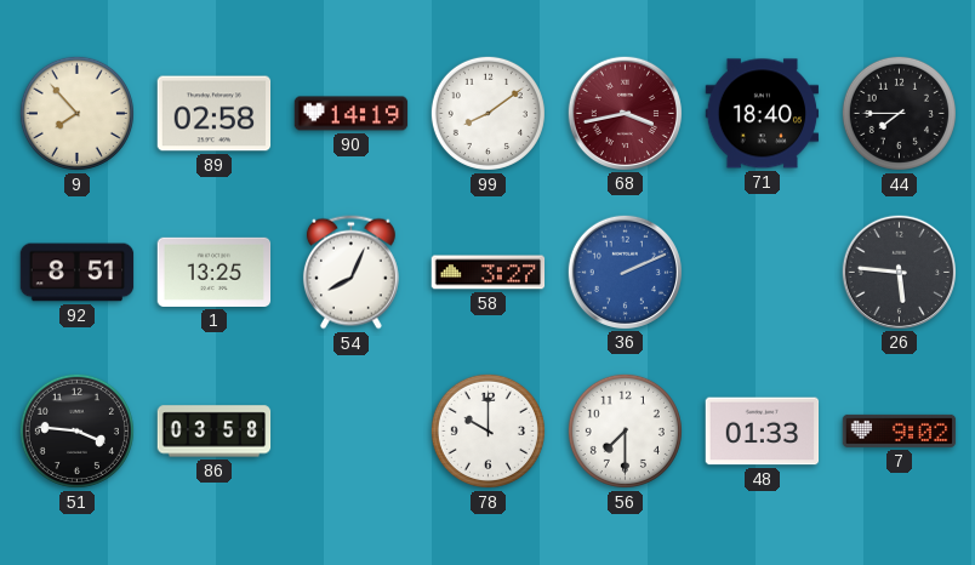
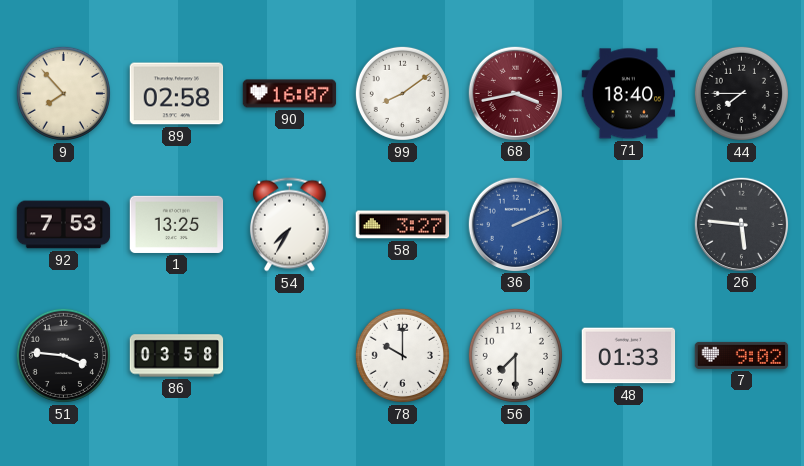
90: 14:19 -> 16:07 (290, 94)
92: 8:51 -> 7:53 (64, 225)
54: 8:04 -> 7:35 (289, 225)
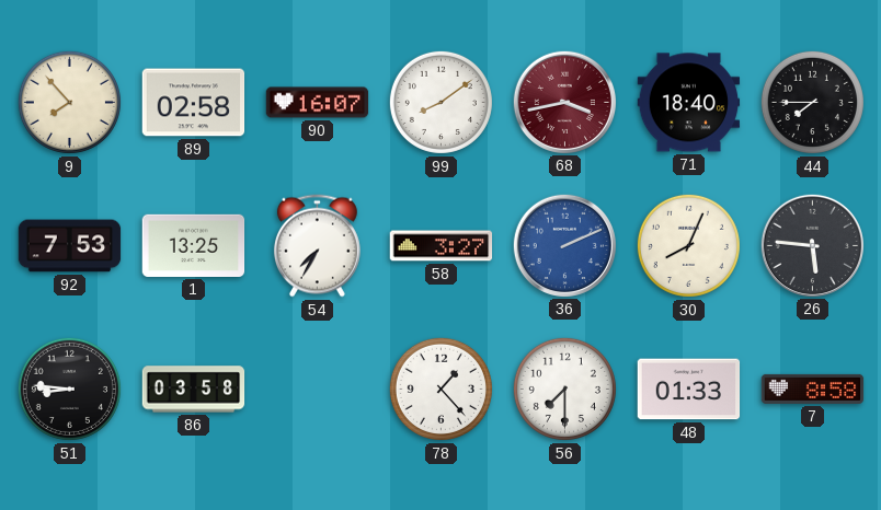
30: none -> 8:04 (688, 245)
51: 3:46 -> 8:46 (69, 389)
78: 10:00 -> 1:23 (440, 389)
7: 9:02 -> 8:58 (813, 389)
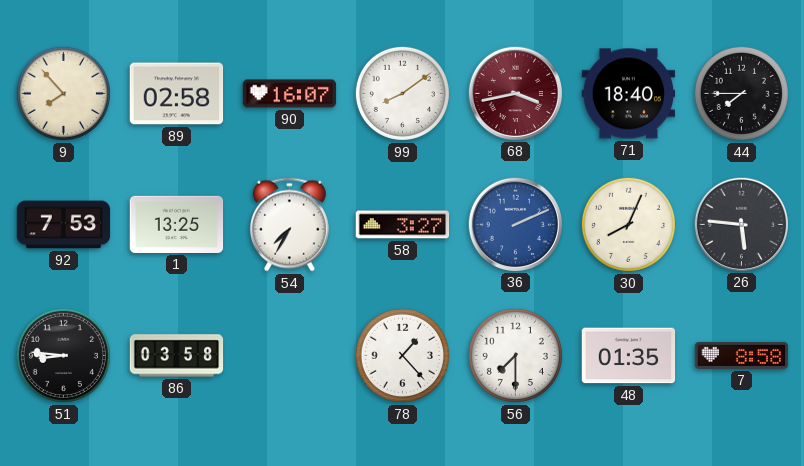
48: 01:33 -> 01:35 (629, 356)
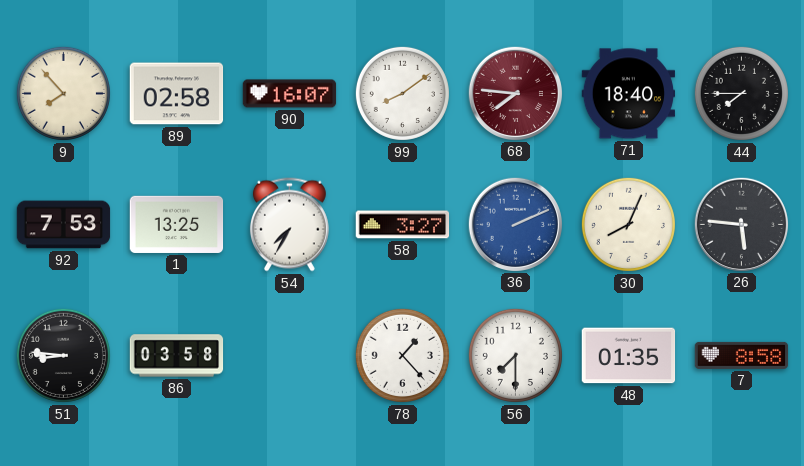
68: 3:43 -> 7:46 (515, 93)
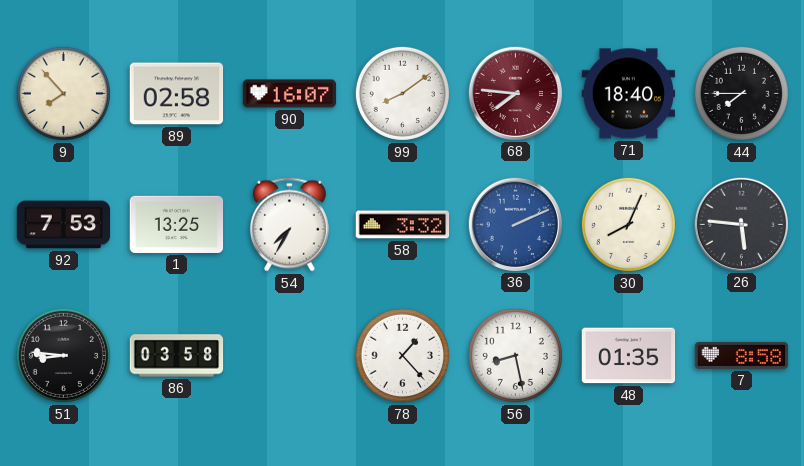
58: 3:27 -> 3:32 (403, 225)
56: 7:30 -> 8:28 (515, 355)
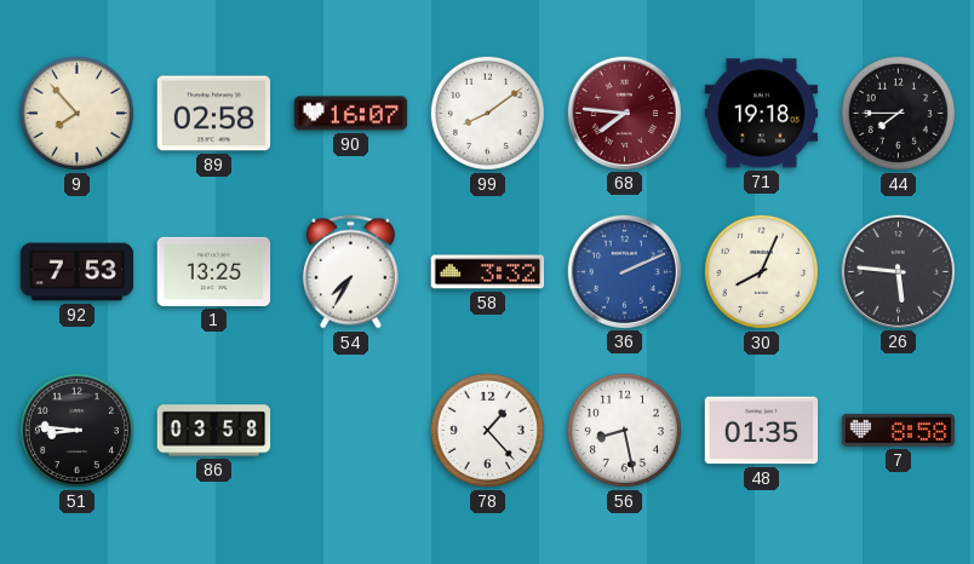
71: 18:40 -> 19:18 (762, 114)
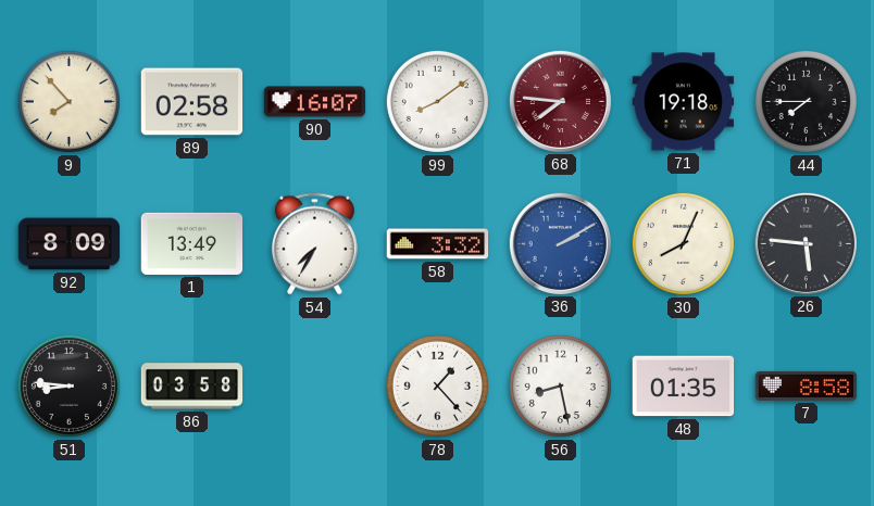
92: 7:53 -> 8:09 (70, 244)
1: 13:25 -> 13:49 (192, 243)
36: 2:11 -> 2:10 (560, 243)
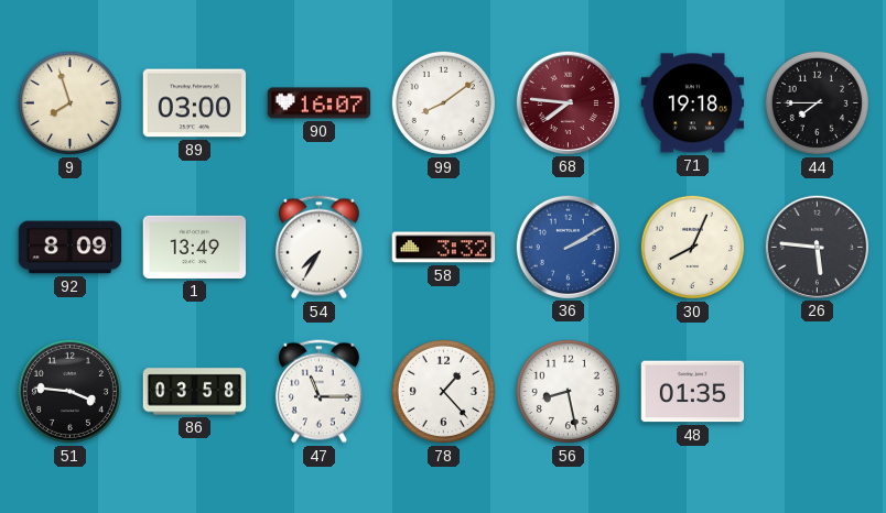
9: 7:53 -> 7:57 (69, 102)
89: 02:58 -> 03:00 (195, 103)
51: 8:46 -> 3:46 (69, 391)
47: none -> 11:15 (318, 392)
7: 8:58 -> none (807, 385)
